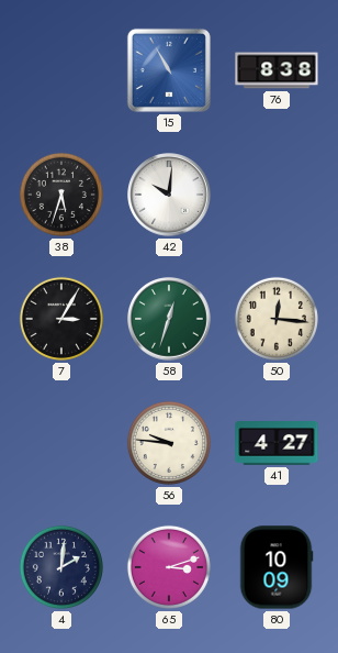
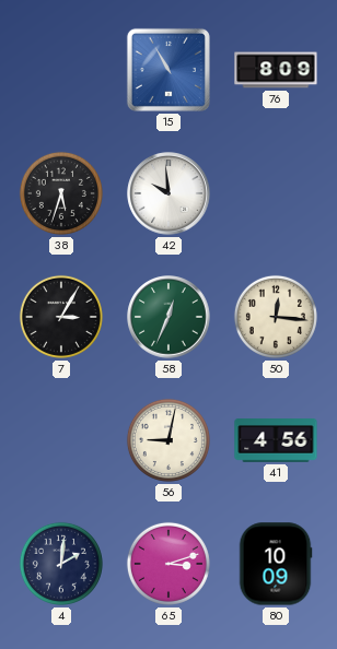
76: 8:38 -> 8:09 (276, 70)
42: 10:01 -> 9:59 (168, 193)
58: 12:33 -> 12:34 (168, 317)
56: 9:46 -> 9:02 (168, 440)
41: 4:27 -> 4:56 (276, 441)
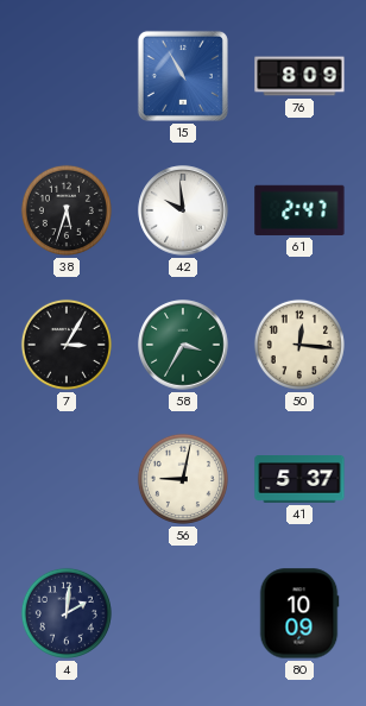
61: none -> 2:47 (299, 210)
58: 12:34 -> 3:35 (183, 345)
41: 4:56 -> 5:37 (299, 480)
65: 3:12 -> none (168, 564)
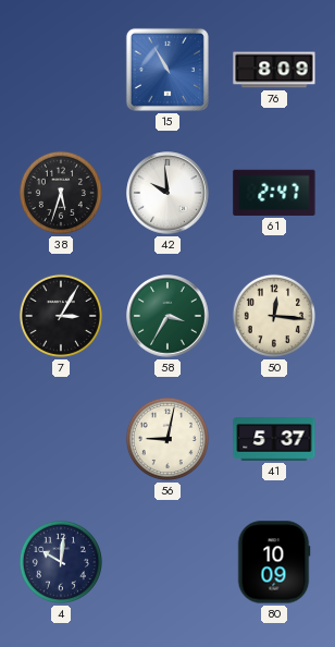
4: 2:01 -> 10:01 (61, 562)
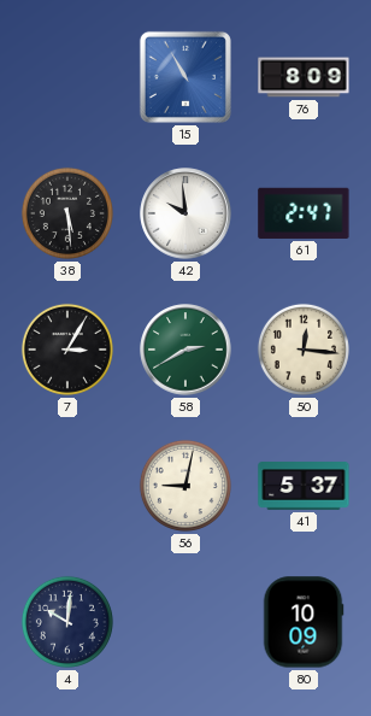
38: 5:33 -> 5:29 (67, 213)
58: 3:35 -> 2:40 (185, 350)
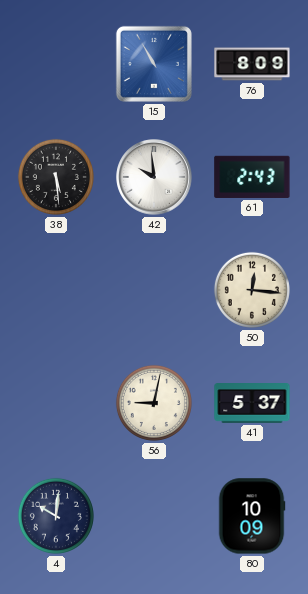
61: 2:47 -> 2:43 (252, 177)
7: 3:05 -> none (67, 350)
58: 2:40 -> none (185, 350)
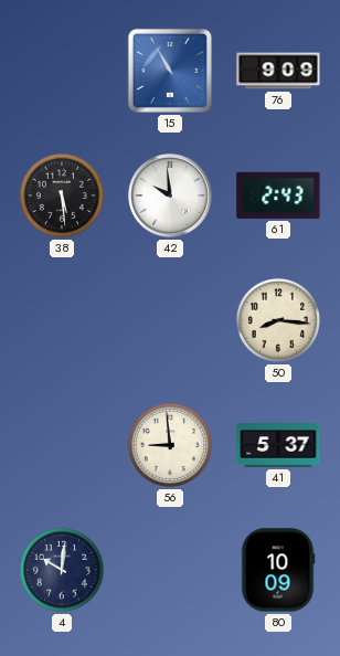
76: 8:09 -> 9:09 (278, 71)
50: 12:16 -> 8:16 (278, 320)
56: 9:02 -> 8:59 (170, 445)
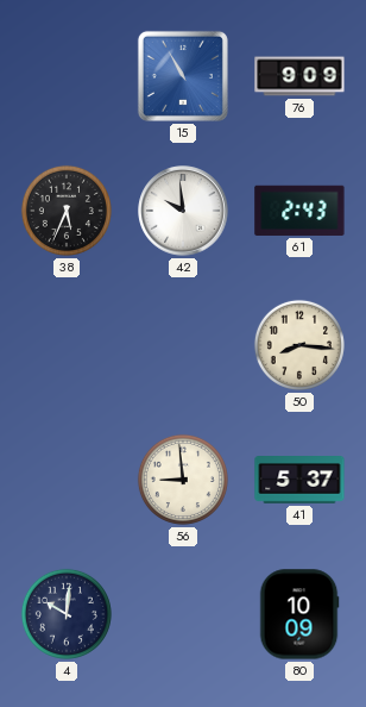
38: 5:29 -> 5:34 (67, 211)
